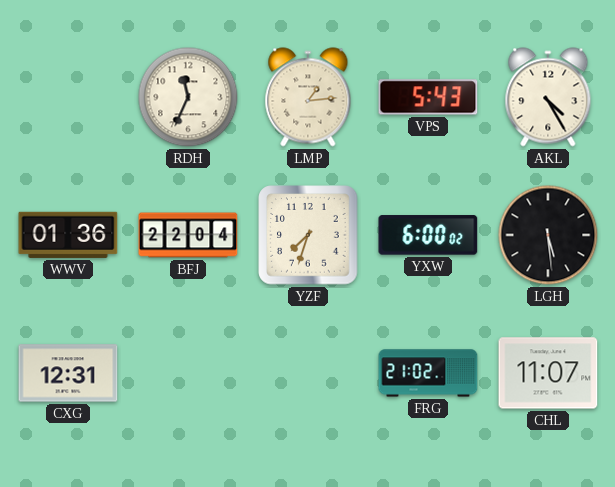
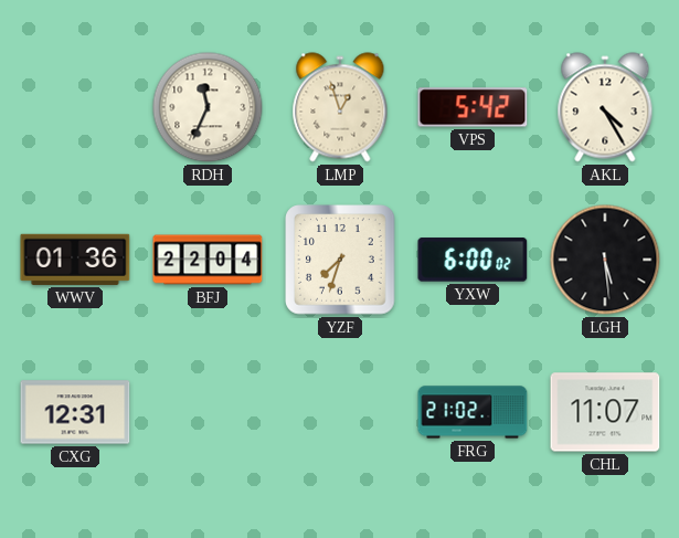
LMP: 1:14 -> 12:57 (340, 107)
VPS: 5:43 -> 5:42 (473, 107)
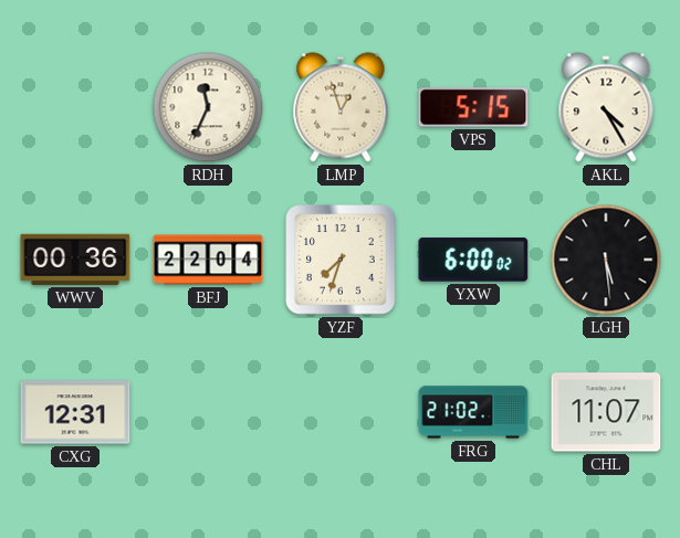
VPS: 5:42 -> 5:15 (473, 107)
WWV: 01:36 -> 00:36 (75, 260)
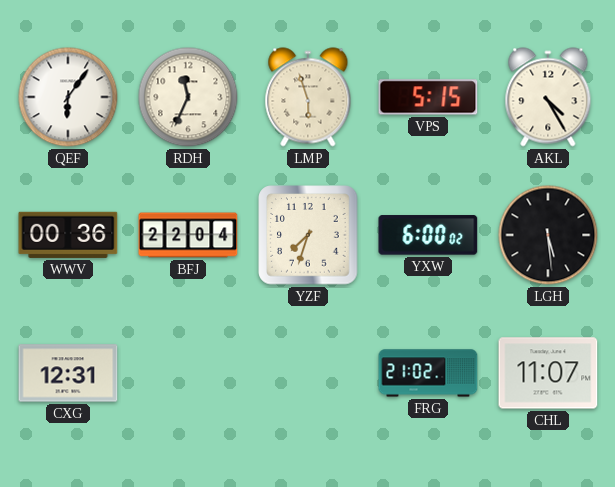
QEF: none -> 6:06 (68, 97)
LMP: 12:57 -> 5:57 (308, 97)
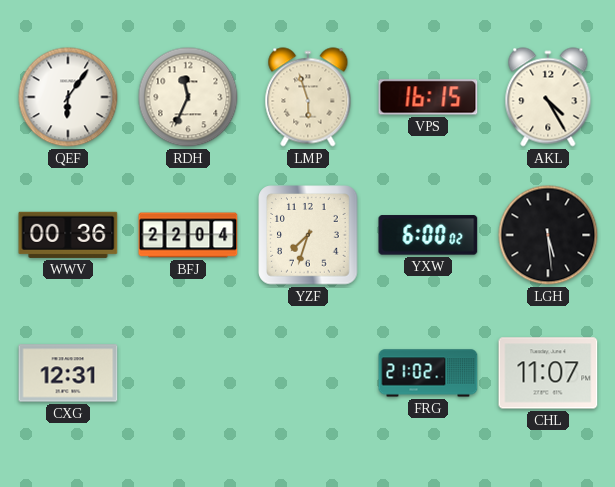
VPS: 5:15 -> 16:15 (428, 97)
